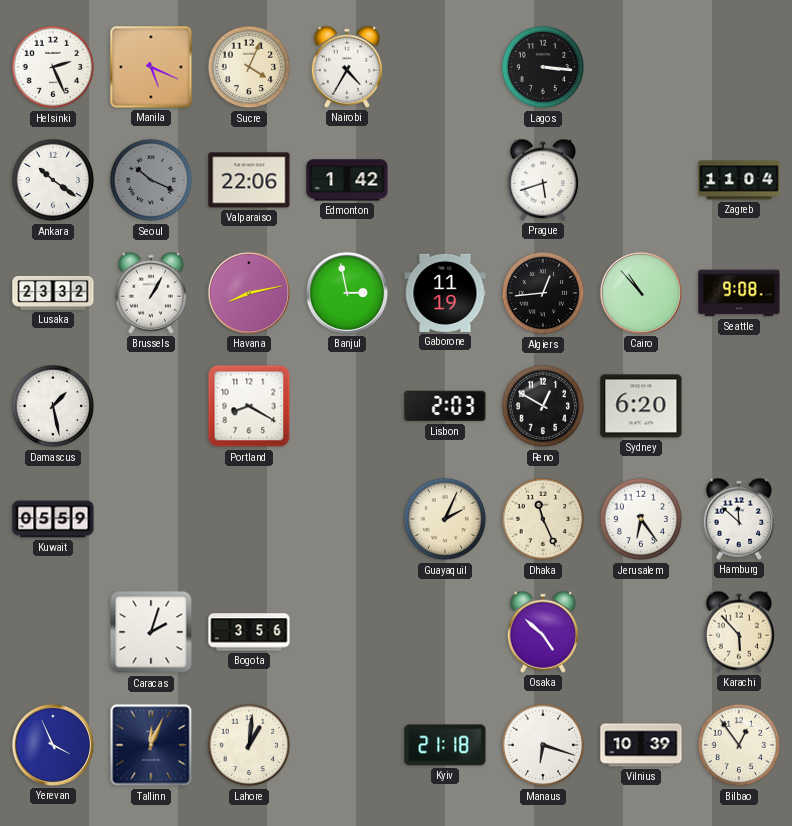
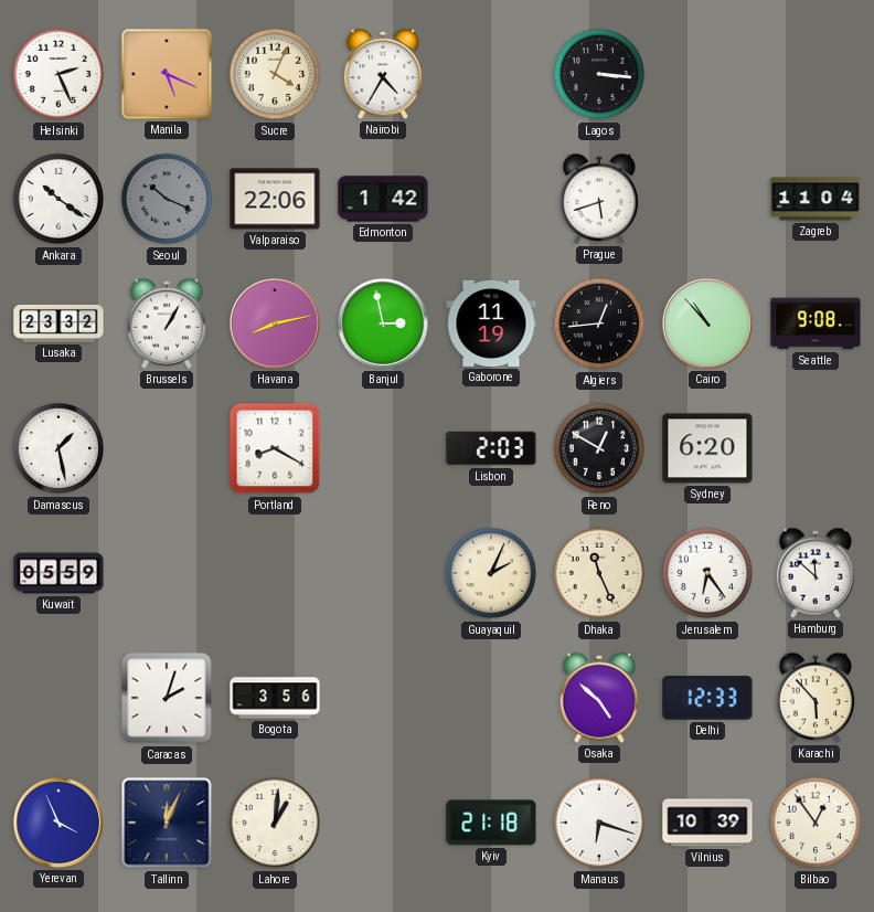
Delhi: none -> 12:33 (707, 698)
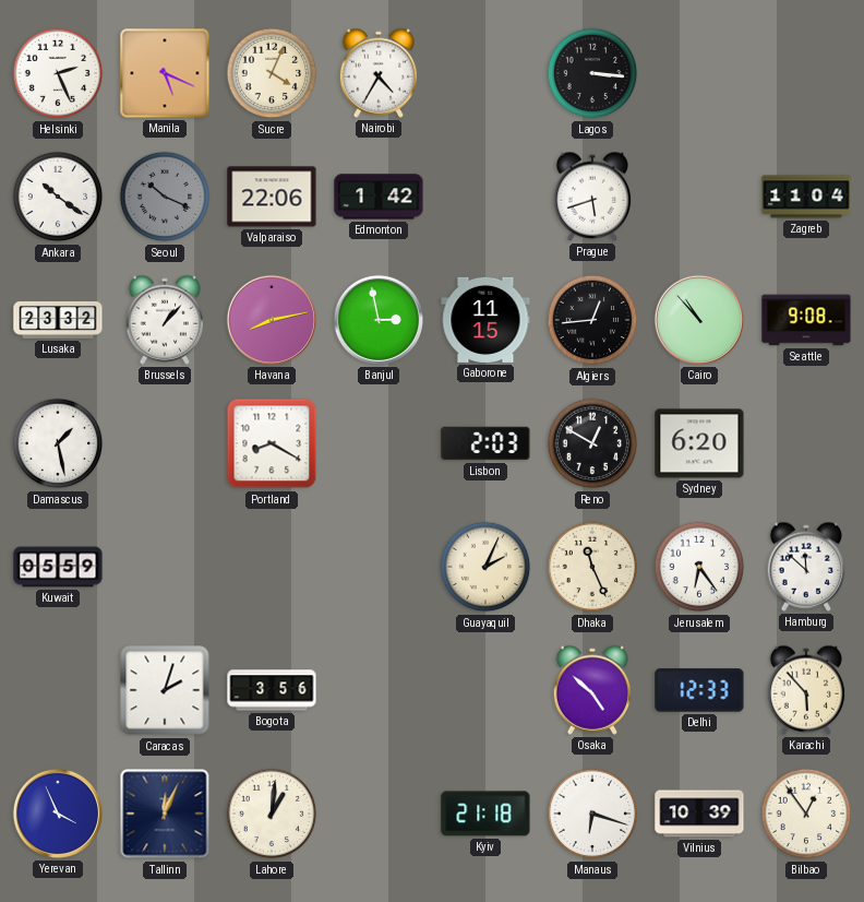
Brussels: 1:05 -> 1:07 (165, 320)
Gaborone: 11:19 -> 11:15 (485, 320)
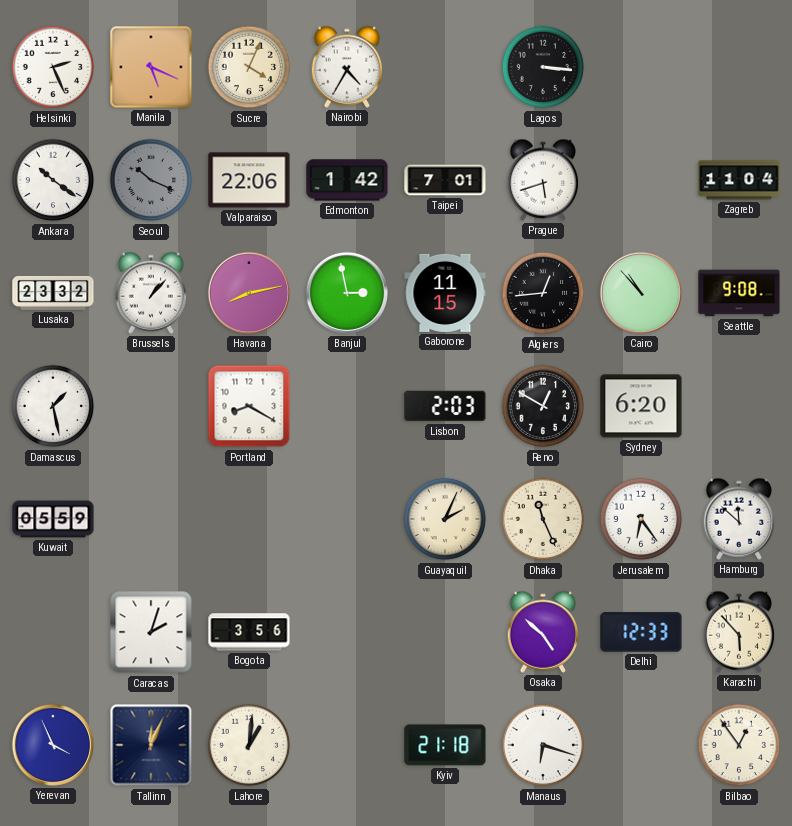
Taipei: none -> 7:01 (445, 180)
Vilnius: 10:39 -> none (699, 814)
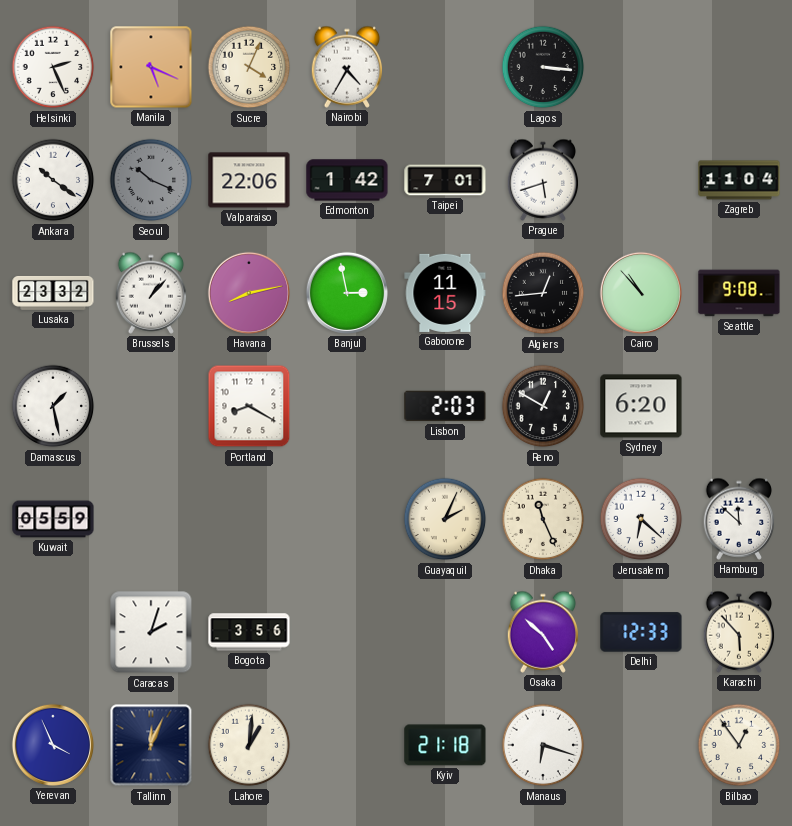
Jerusalem: 6:24 -> 6:22 (641, 519)
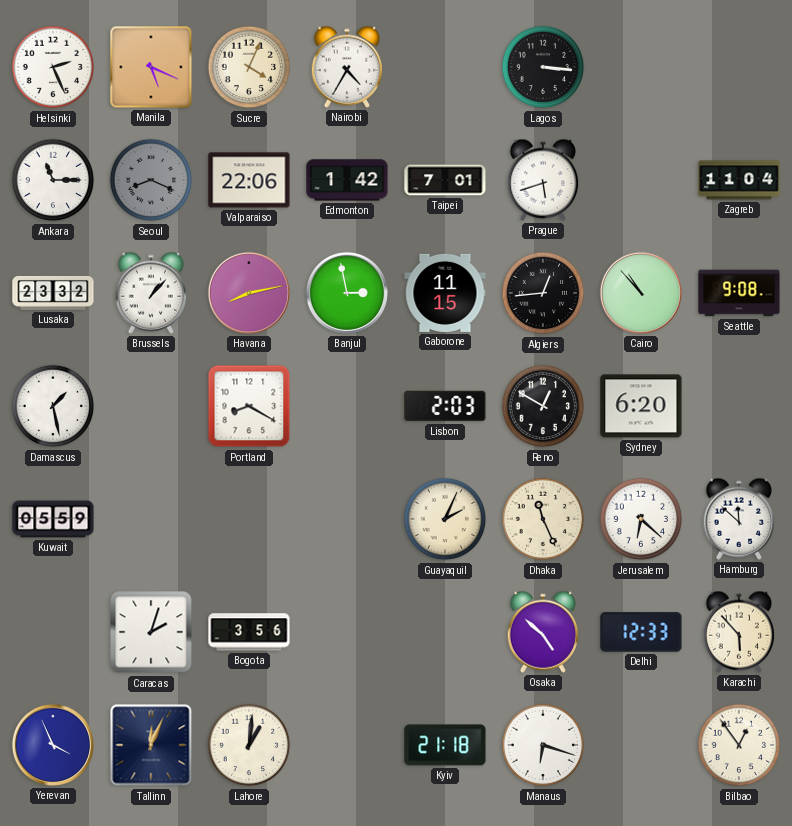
Ankara: 10:21 -> 11:15 (53, 180)
Seoul: 10:19 -> 8:19 (151, 180)
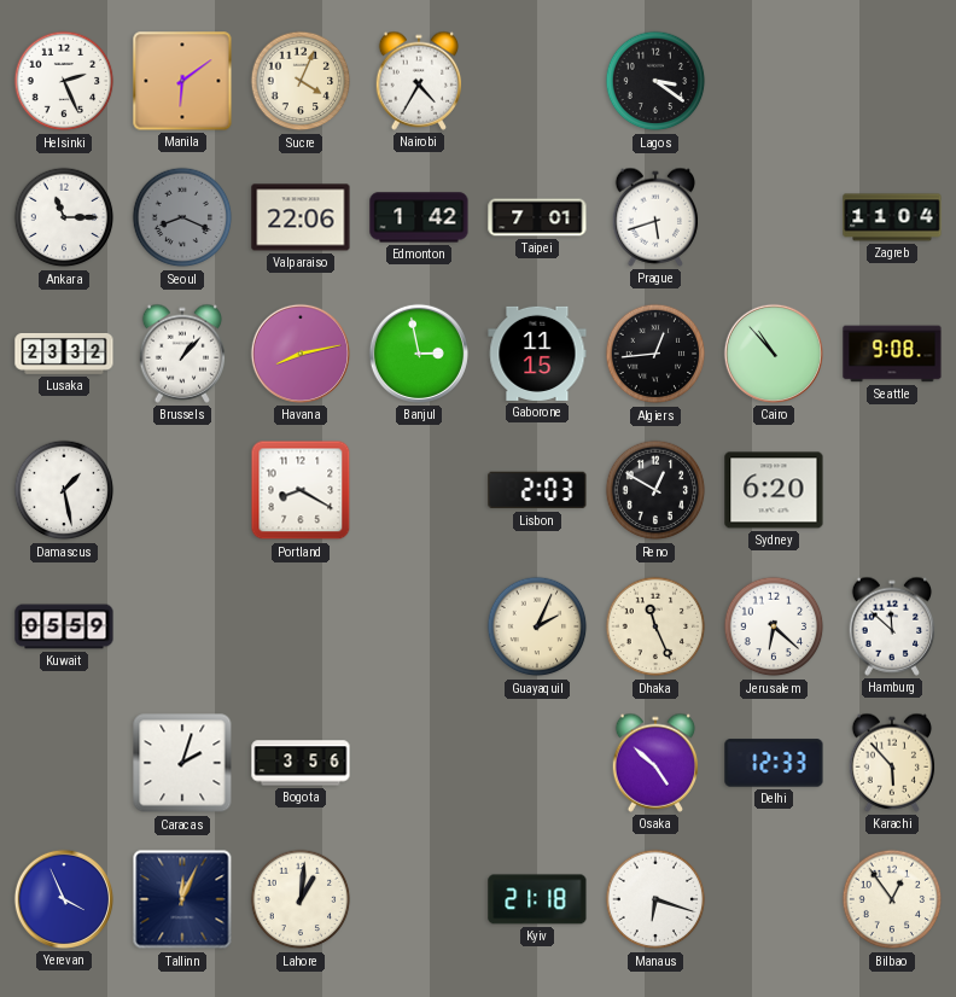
Manila: 5:19 -> 6:09 (182, 81)
Lagos: 3:16 -> 3:21 (655, 81)
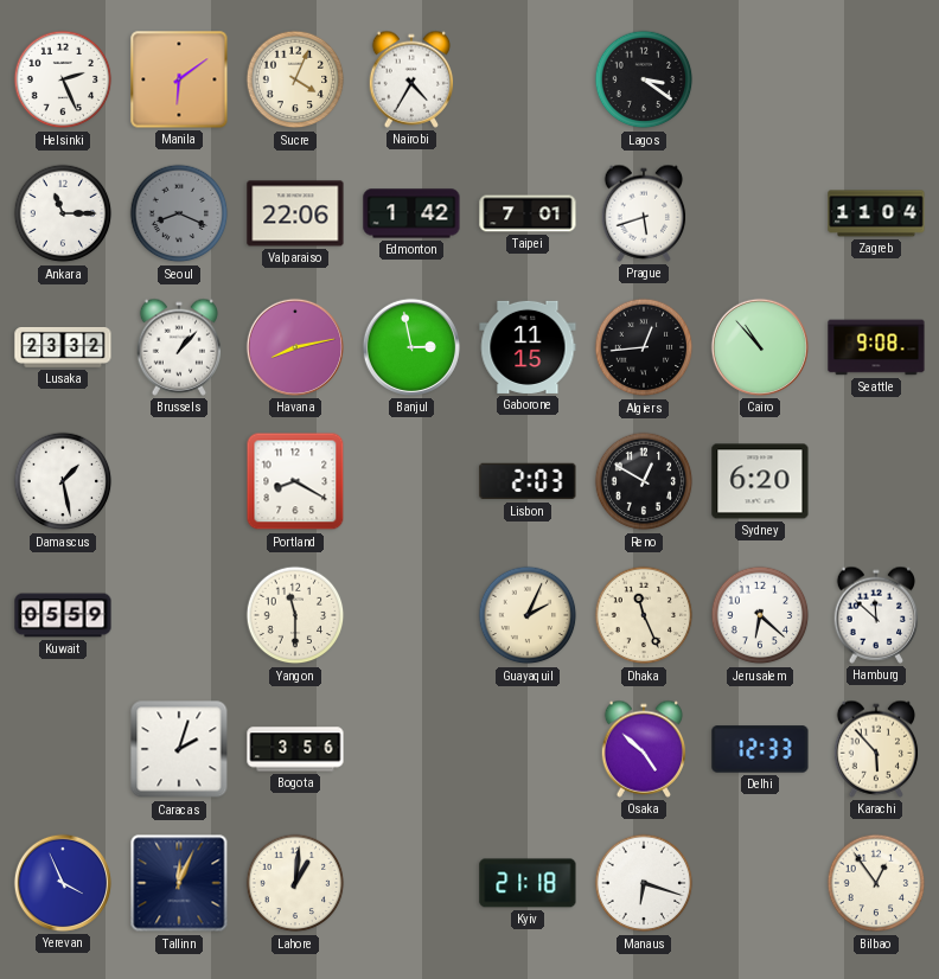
Yangon: none -> 11:30 (295, 615)
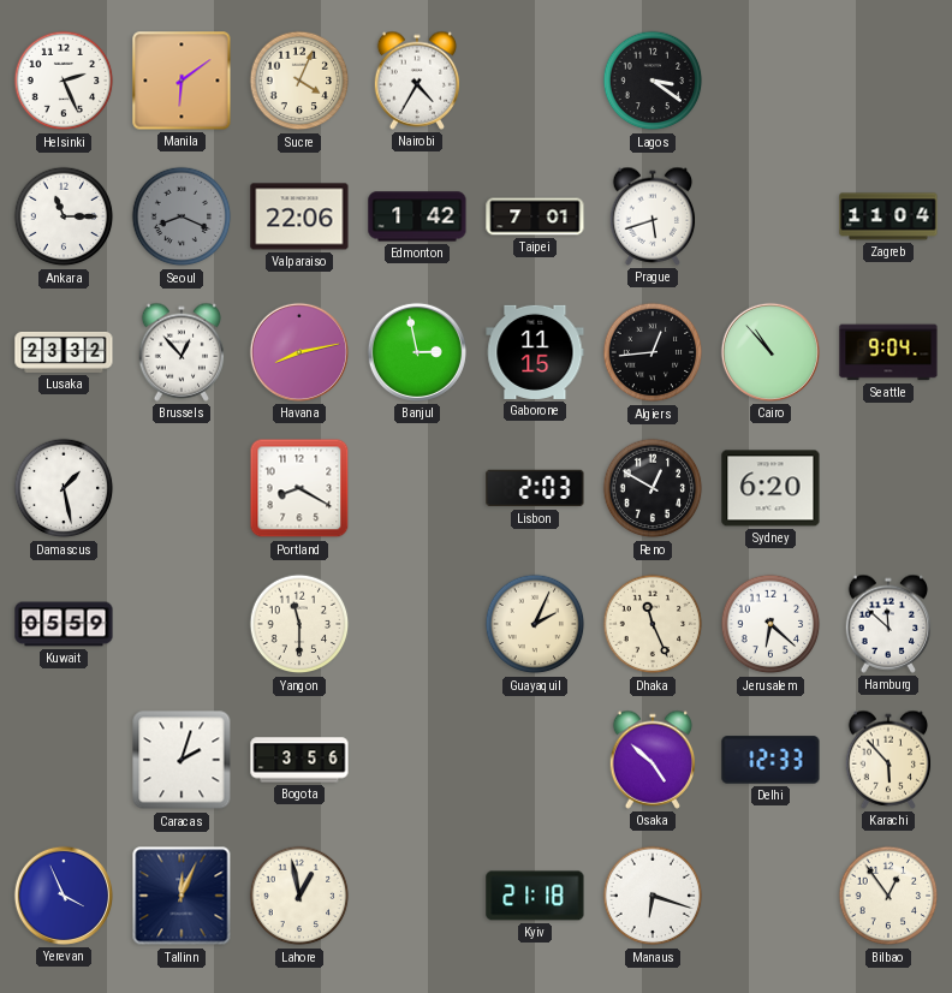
Brussels: 1:07 -> 12:53 (182, 352)
Seattle: 9:08 -> 9:04 (888, 352)
Lahore: 1:01 -> 12:58 (299, 896)
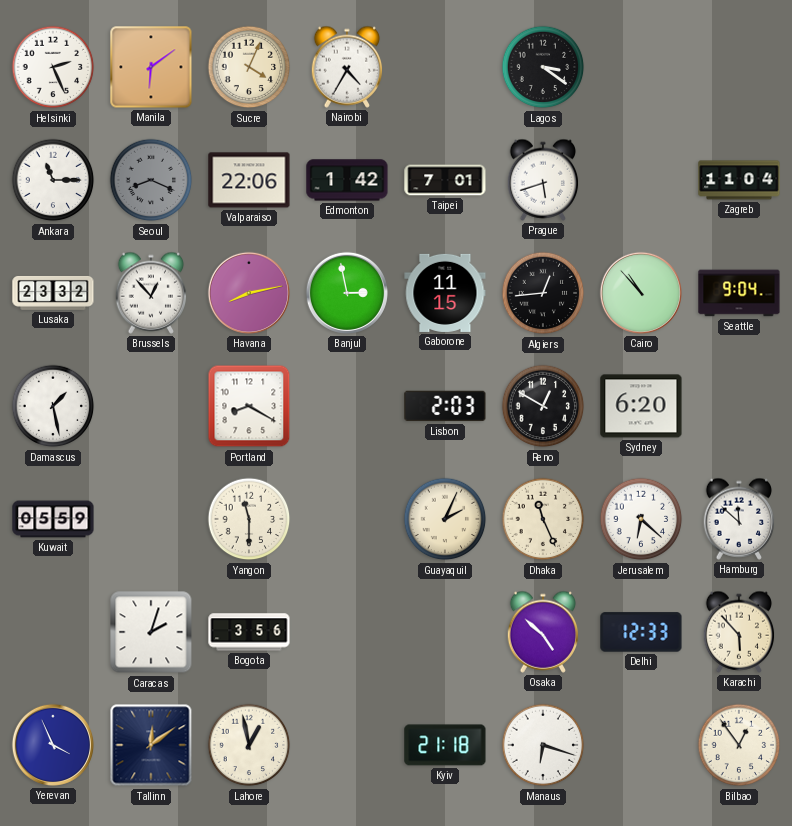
Tallinn: 12:04 -> 12:09 (151, 745)
